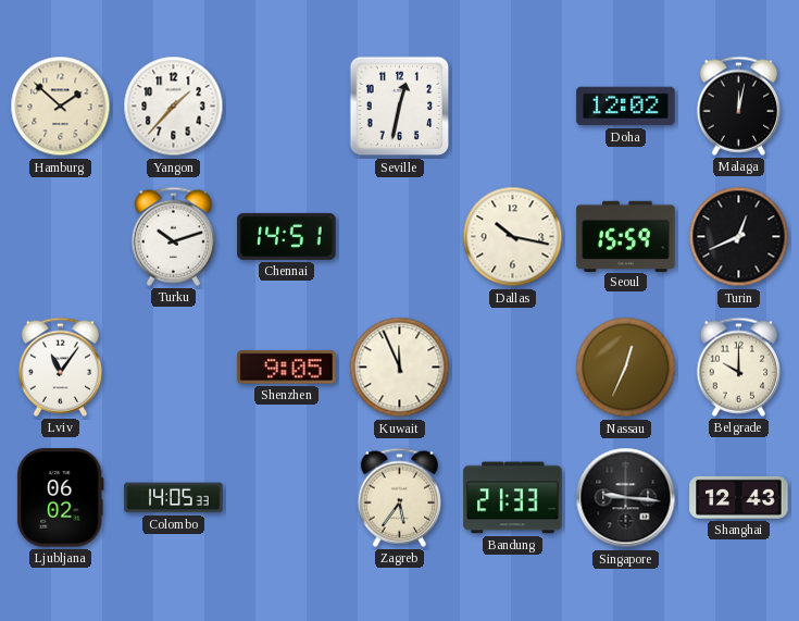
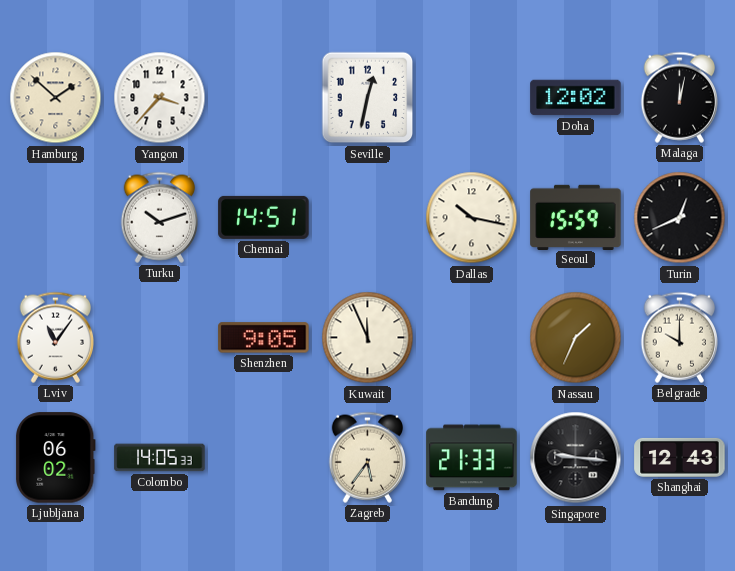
Yangon: 1:37 -> 3:37 (160, 98)
Nassau: 12:34 -> 1:34 (576, 338)
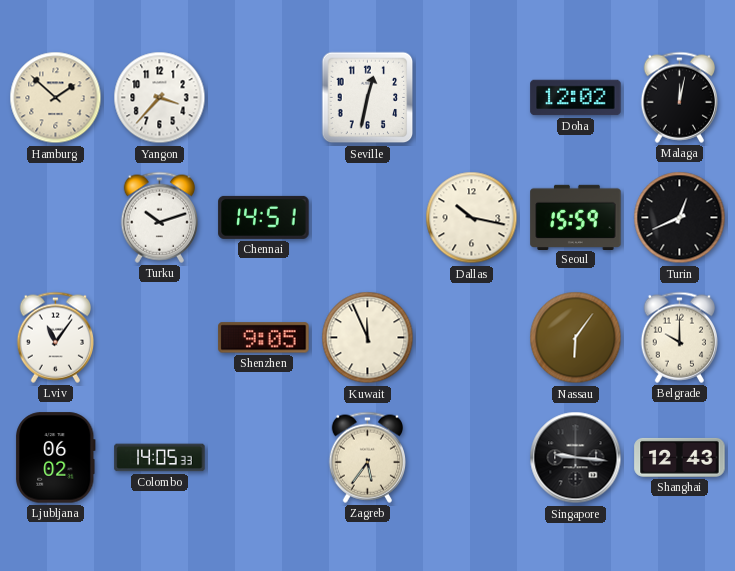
Nassau: 1:34 -> 6:06 (576, 338)
Bandung: 21:33 -> none (472, 458)
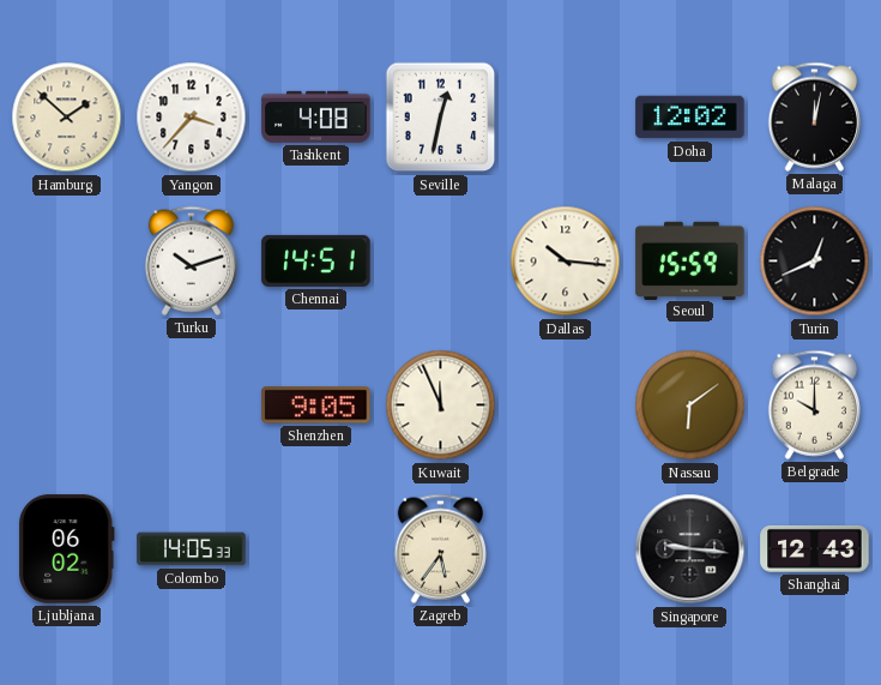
Tashkent: none -> 4:08 (316, 116)
Dallas: 10:17 -> 10:16 (566, 262)
Lviv: 11:06 -> none (55, 337)
Nassau: 6:06 -> 6:09 (690, 405)
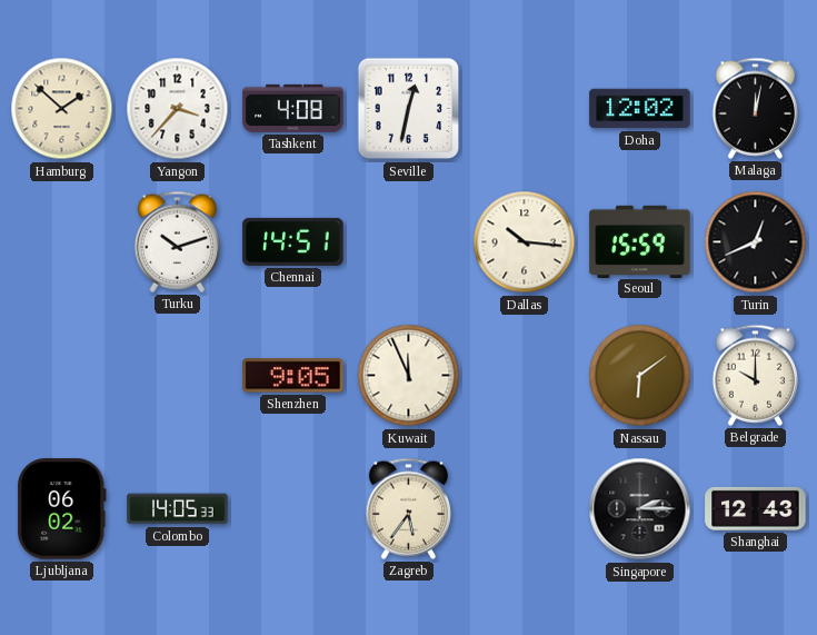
Singapore: 9:16 -> 2:15 (640, 509)
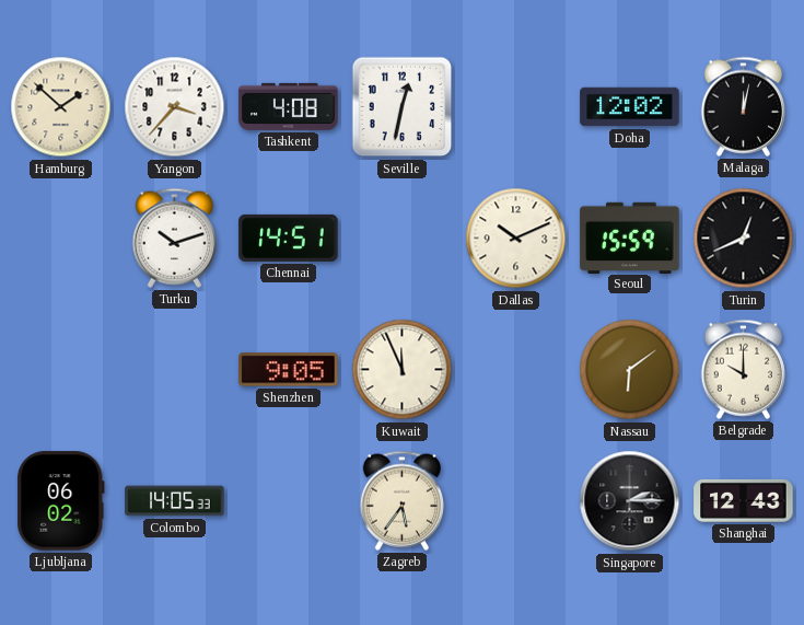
Dallas: 10:16 -> 10:11 (516, 239)
